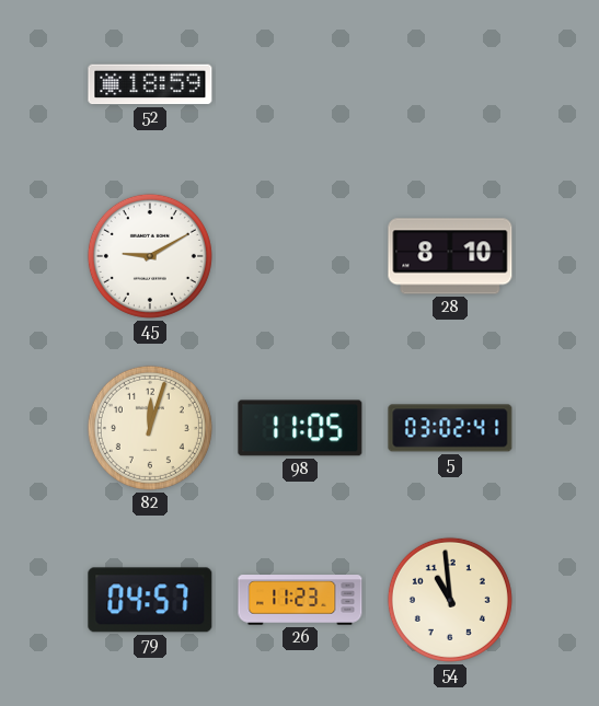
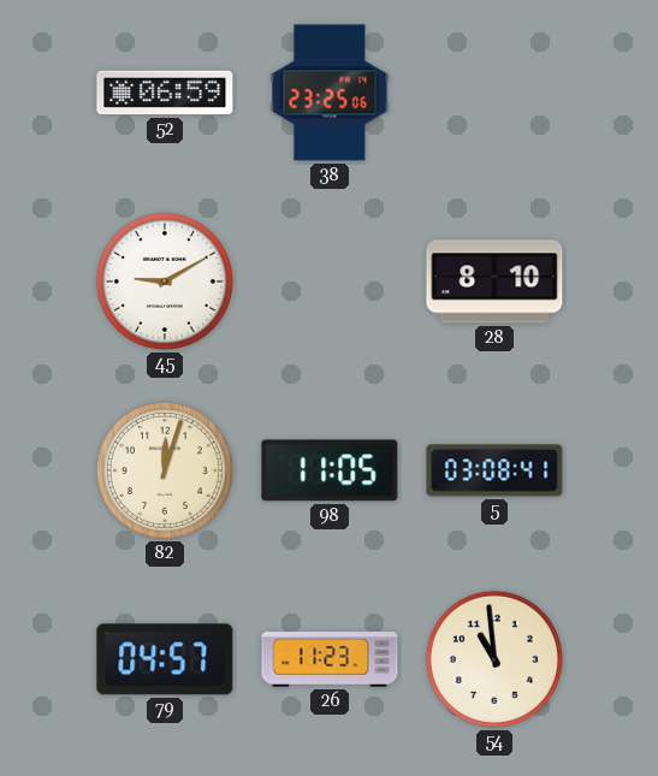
52: 18:59 -> 06:59 (165, 93)
38: none -> 23:25 (330, 93)
5: 03:02 -> 03:08 (494, 470)
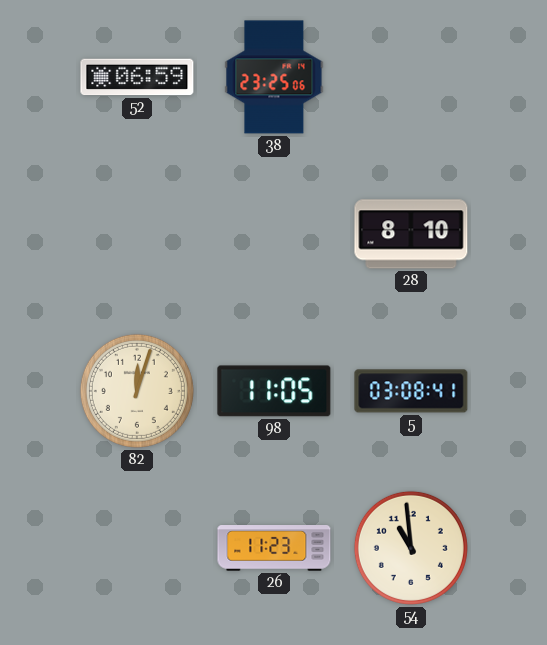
45: 9:10 -> none (165, 282)
79: 04:57 -> none (165, 659)
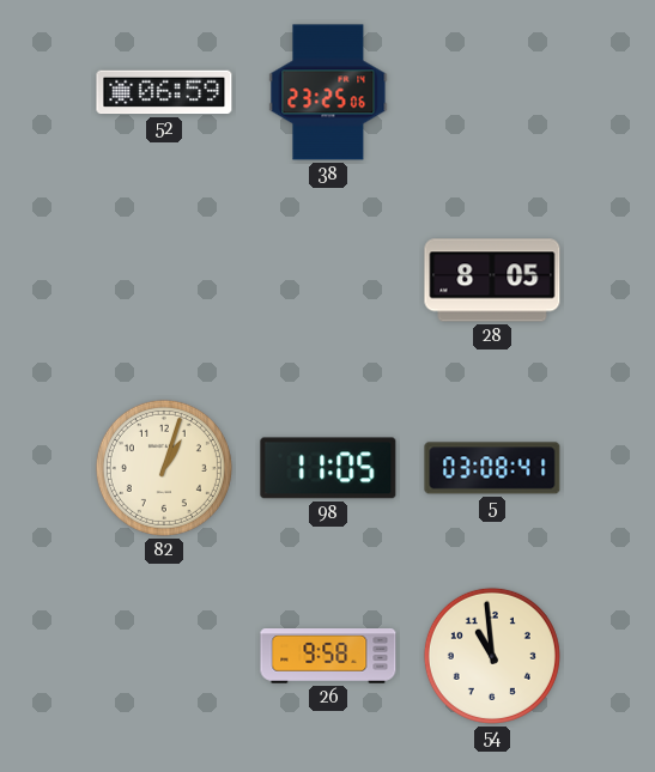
28: 8:10 -> 8:05 (492, 280)
82: 12:03 -> 1:03 (164, 468)
26: 11:23 -> 9:58 (328, 657)
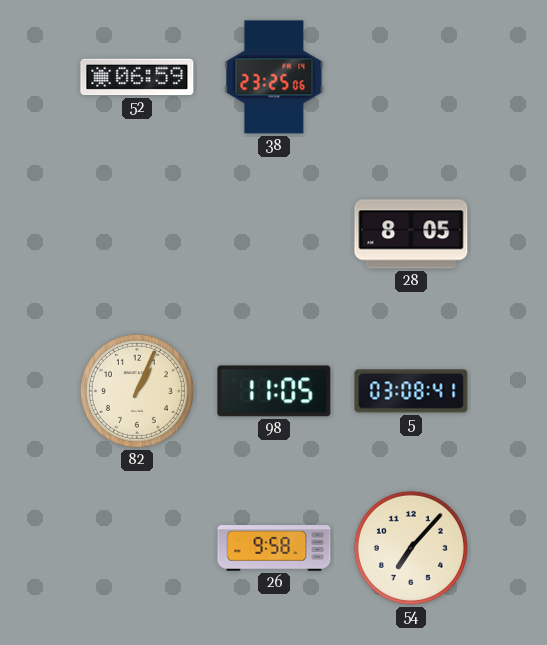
82: 1:03 -> 1:04 (137, 391)
54: 10:59 -> 7:07 (411, 548)
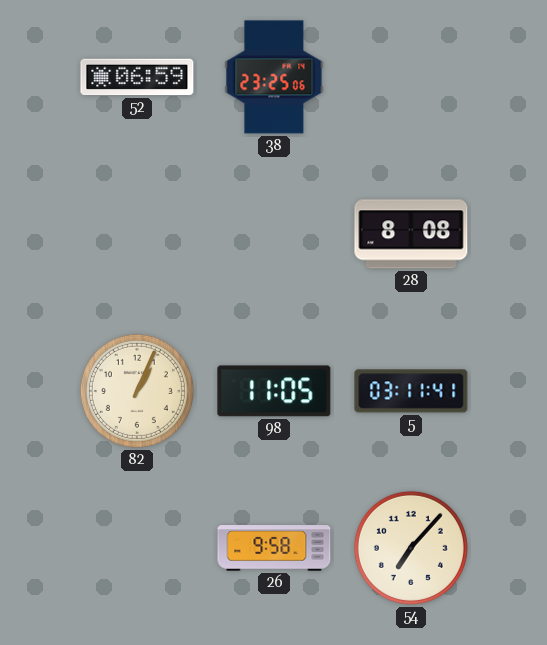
28: 8:05 -> 8:08 (411, 234)
5: 03:08 -> 03:11 (411, 391)
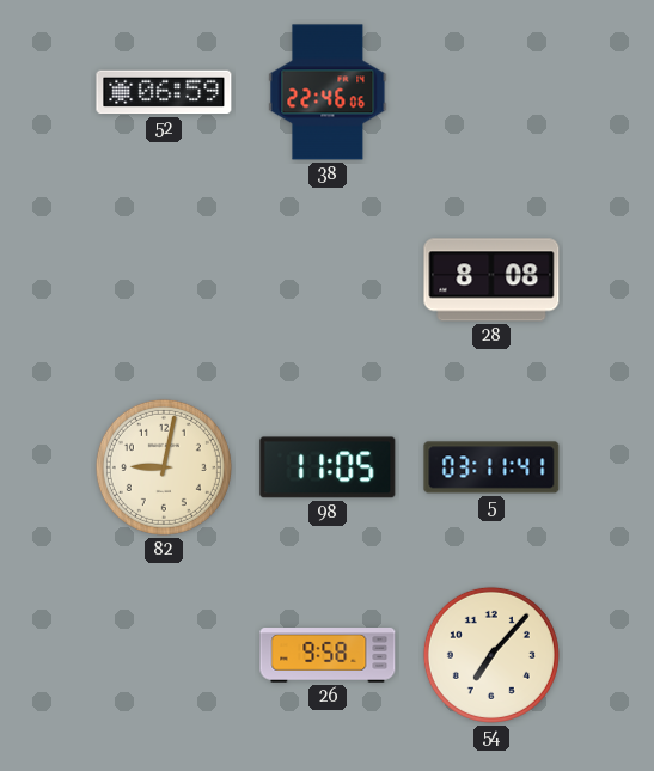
38: 23:25 -> 22:46 (328, 92)
82: 1:04 -> 9:02 (164, 467)
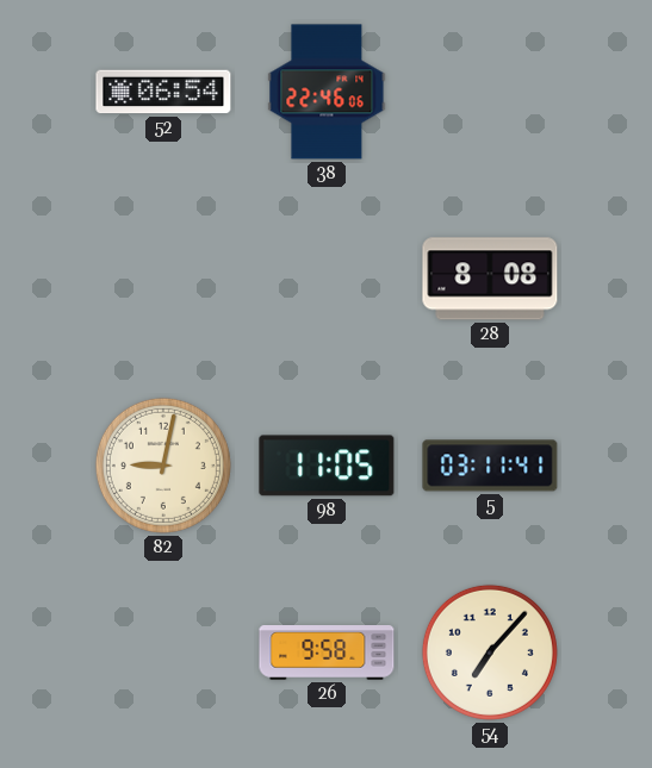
52: 06:59 -> 06:54 (163, 92)
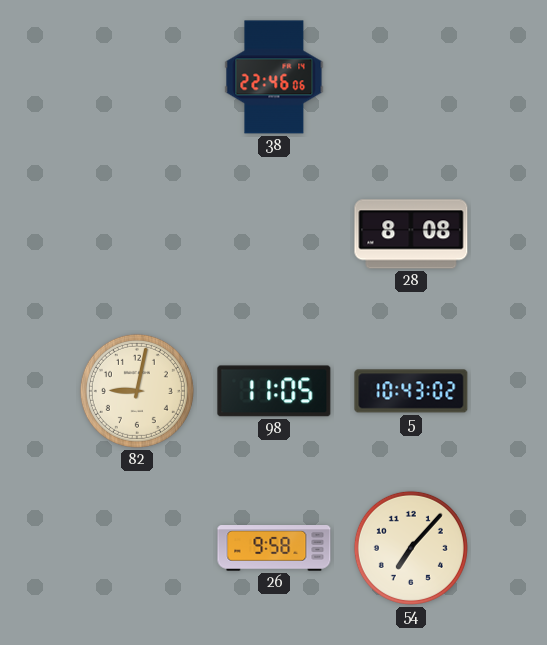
52: 06:54 -> none (163, 92)
5: 03:11 -> 10:43 (411, 391)
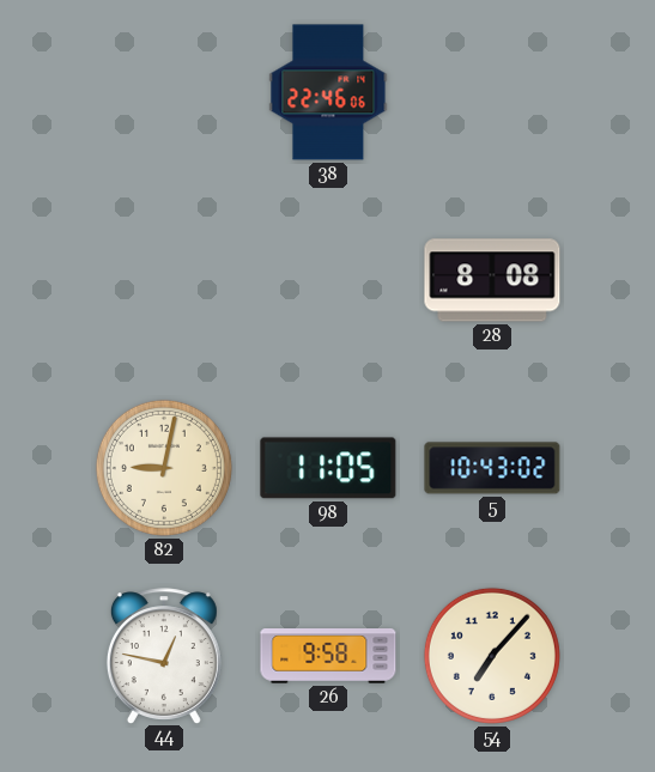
44: none -> 12:47 (164, 656)
